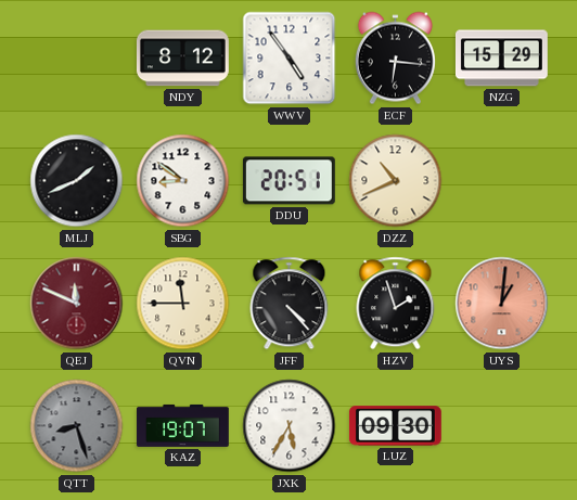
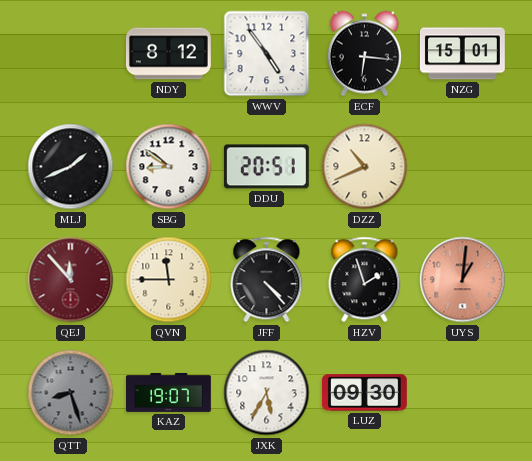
NZG: 15:29 -> 15:01 (462, 54)
QEJ: 11:49 -> 11:53 (71, 280)
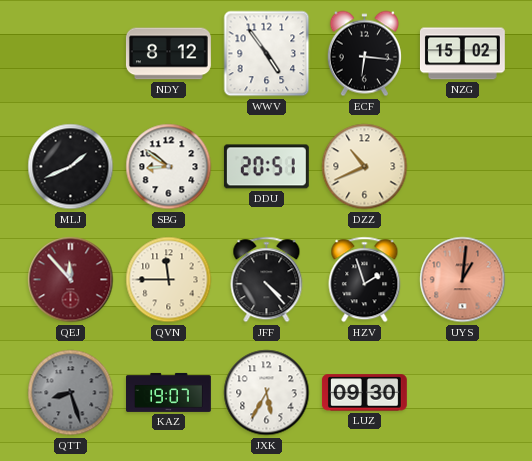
NZG: 15:01 -> 15:02 (462, 54)
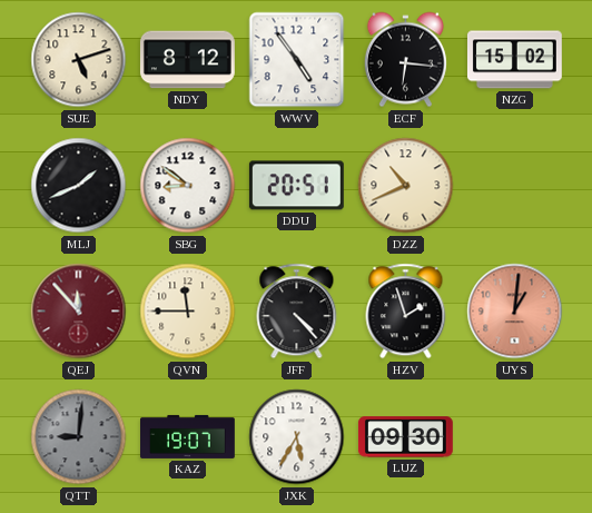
SUE: none -> 5:12 (79, 60)
QTT: 8:27 -> 9:01 (79, 437)
